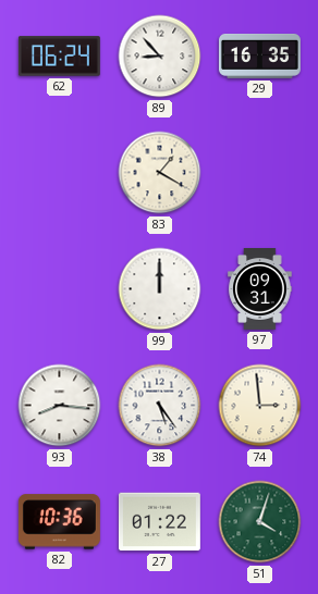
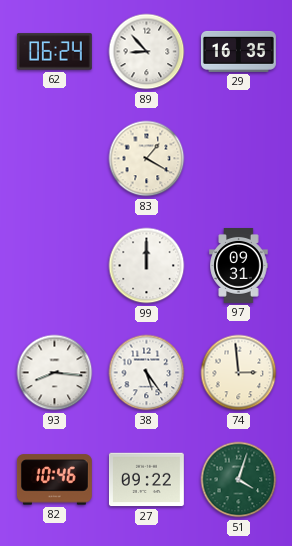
82: 10:36 -> 10:46 (54, 480)
27: 01:22 -> 09:22 (146, 480)
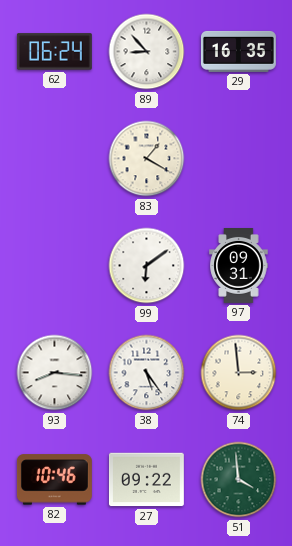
99: 12:00 -> 6:09 (147, 266)
51: 4:03 -> 3:59 (239, 480)
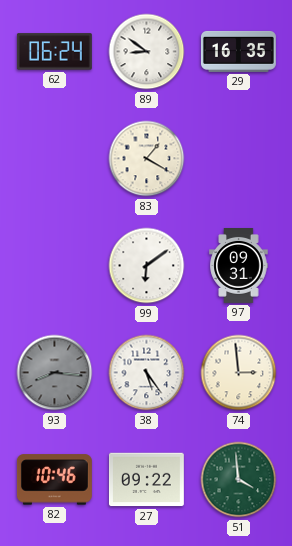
89: 8:53 -> 8:51 (147, 52)
93 dial: white -> grey (55, 373)
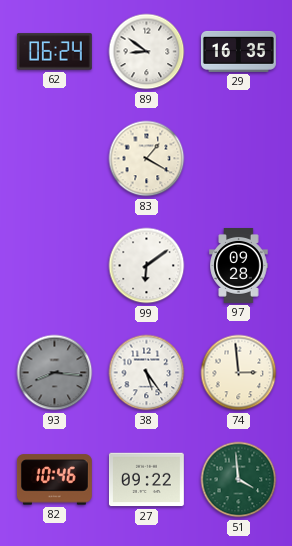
97: 09:31 -> 09:28 (239, 266)
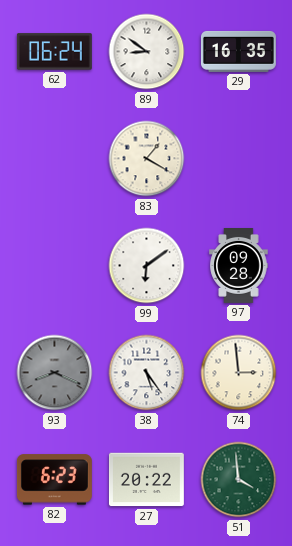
93: 8:16 -> 8:19 (55, 373)
82: 10:46 -> 6:23 (54, 480)
27: 09:22 -> 20:22 (146, 480)
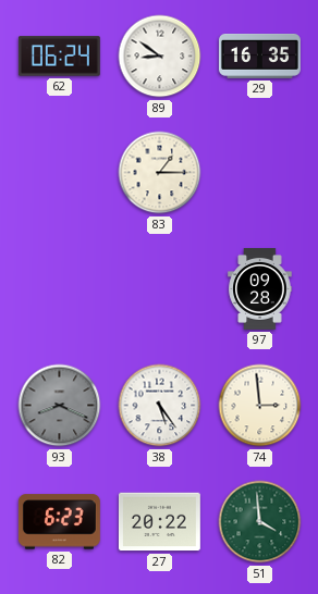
83: 1:20 -> 1:15 (160, 173)
99: 6:09 -> none (147, 266)
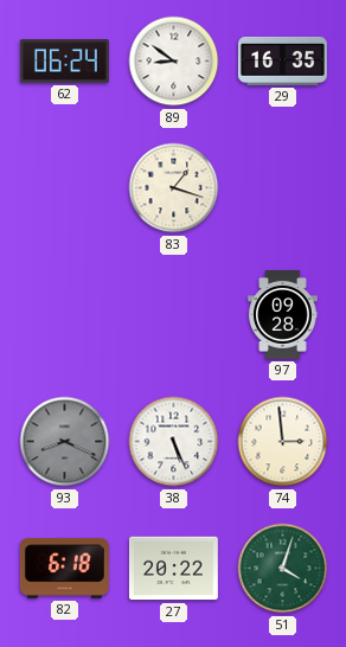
83: 1:15 -> 1:18 (174, 188)
38: 5:24 -> 5:26 (174, 442)
82: 6:23 -> 6:18 (64, 569)
51: 3:59 -> 4:03 (283, 569)
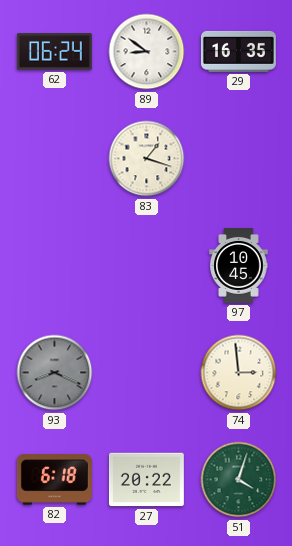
97: 09:28 -> 10:45 (239, 266)
38: 5:26 -> none (174, 442)
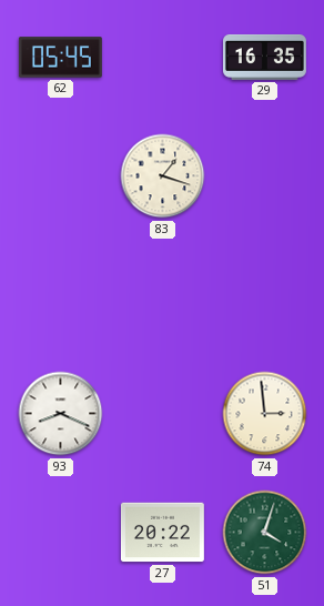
62: 06:24 -> 05:45 (60, 58)
89: 8:51 -> none (147, 52)
97: 10:45 -> none (239, 266)
93 dial: grey -> white (61, 414)
82: 6:18 -> none (54, 480)
